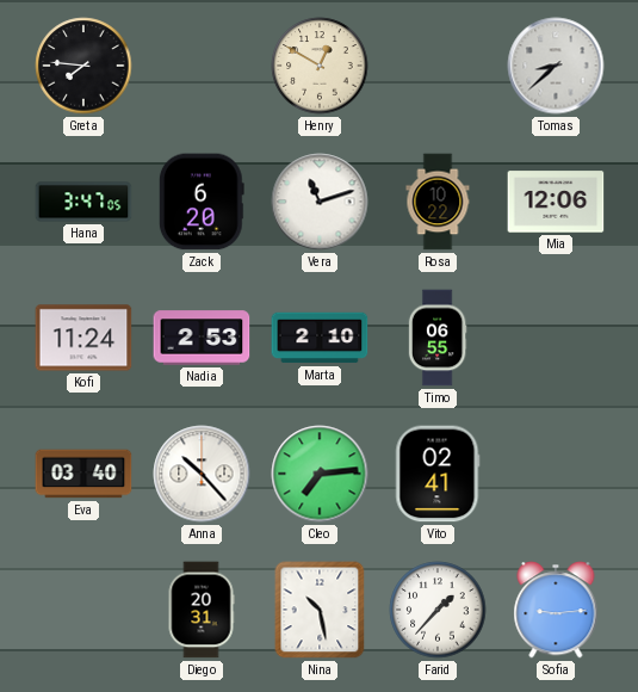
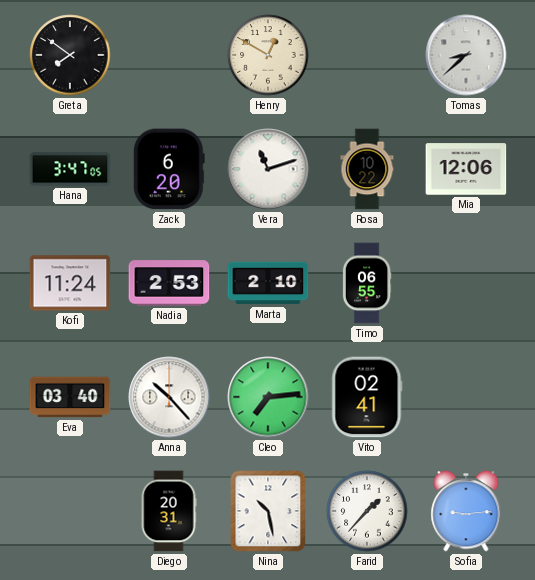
Greta: 7:46 -> 7:51 (70, 55)
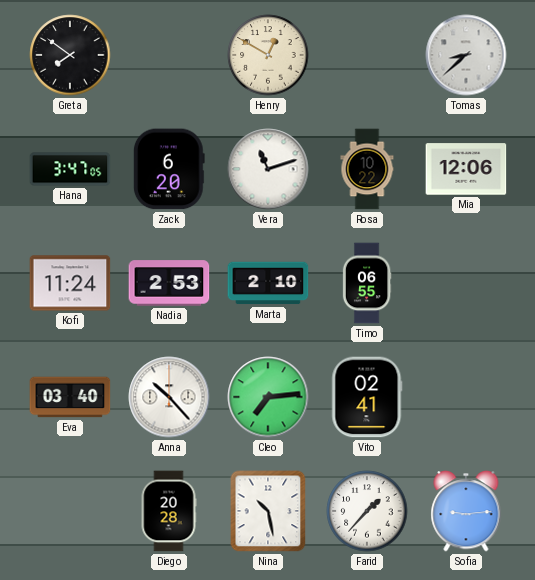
Diego: 20:31 -> 20:28 (169, 511)
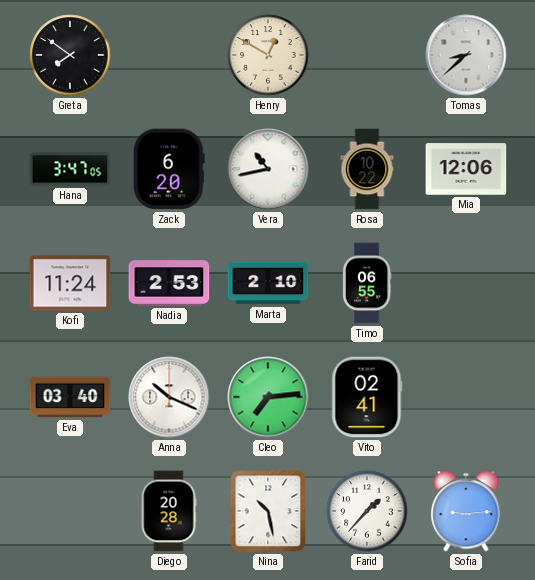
Vera: 11:12 -> 10:43 (268, 169)
Anna: 10:23 -> 10:19 (169, 397)
